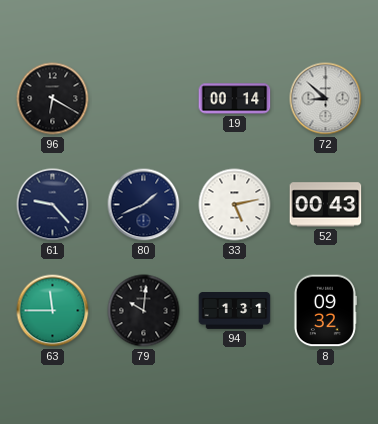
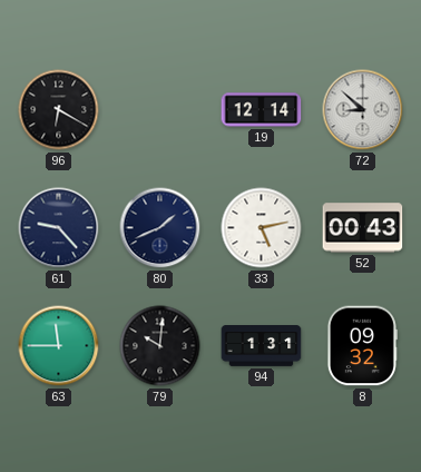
19: 00:14 -> 12:14 (262, 110)
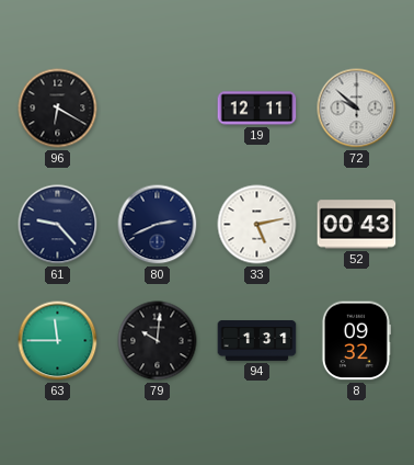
19: 12:14 -> 12:11 (257, 109)
72: 8:52 -> 9:52 (357, 109)
80: 1:41 -> 2:41 (158, 225)
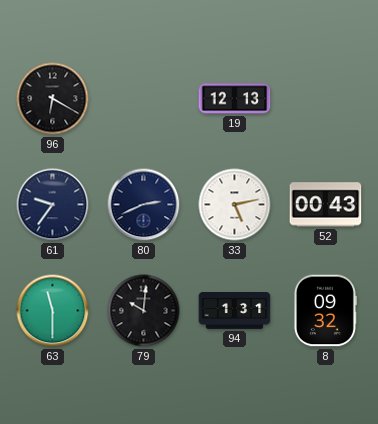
19: 12:11 -> 12:13 (235, 99)
72: 9:52 -> none (357, 109)
61: 9:23 -> 9:36 (53, 205)
63: 11:45 -> 11:30 (53, 311)
